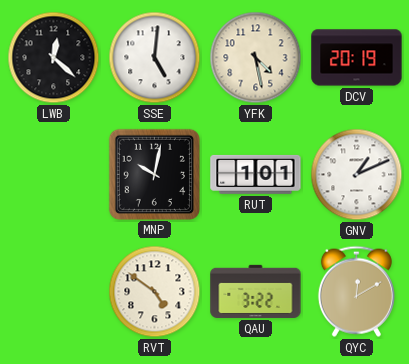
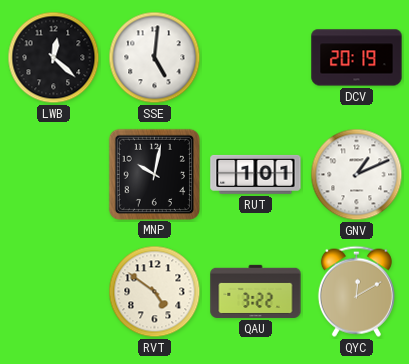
YFK: 4:28 -> none (256, 58)
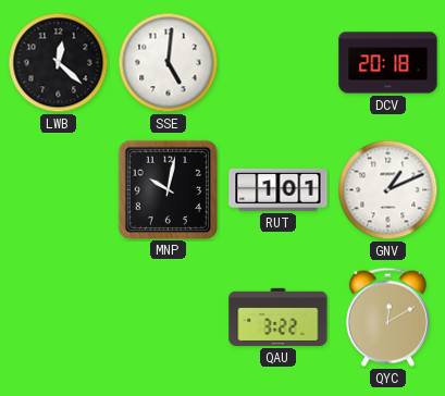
DCV: 20:19 -> 20:18 (388, 63)
RVT: 4:51 -> none (155, 292)
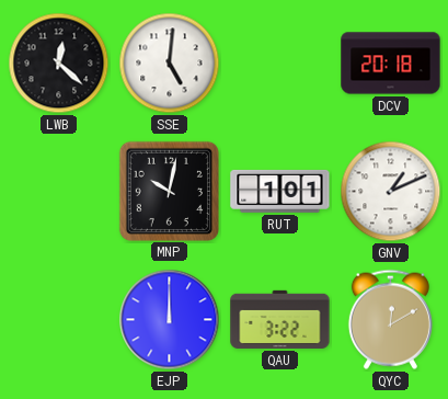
EJP: none -> 12:00 (170, 320)
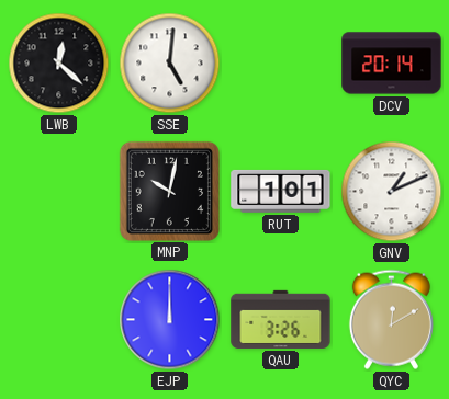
DCV: 20:18 -> 20:14 (392, 64)
QAU: 3:22 -> 3:26 (281, 319)
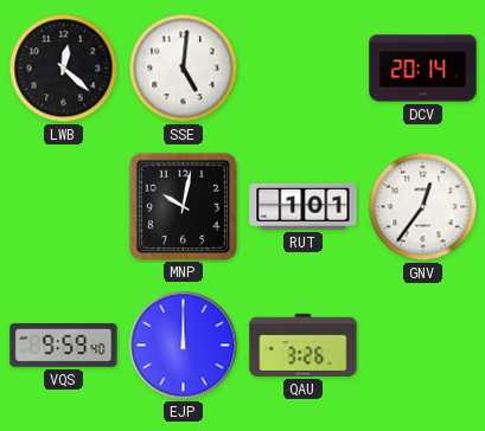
GNV: 1:11 -> 12:36 (423, 207)
VQS: none -> 9:59 (64, 345)
QYC: 12:10 -> none (391, 319)
